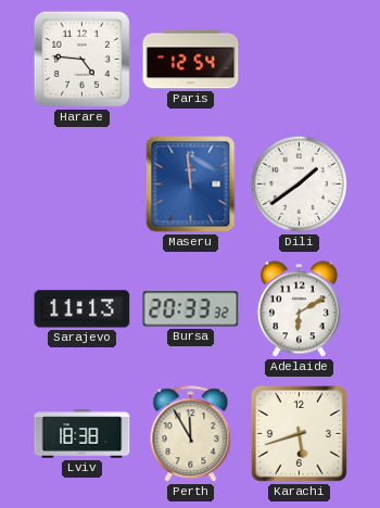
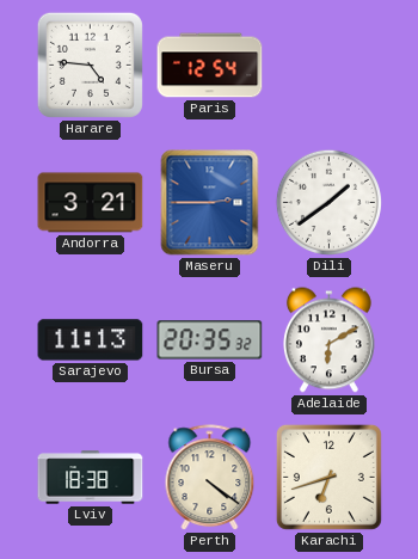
Andorra: none -> 3:21 (91, 203)
Maseru: 11:59 -> 2:45 (210, 203)
Bursa: 20:33 -> 20:35 (210, 340)
Perth: 11:55 -> 4:21 (210, 478)
Karachi: 5:42 -> 6:42 (328, 477)
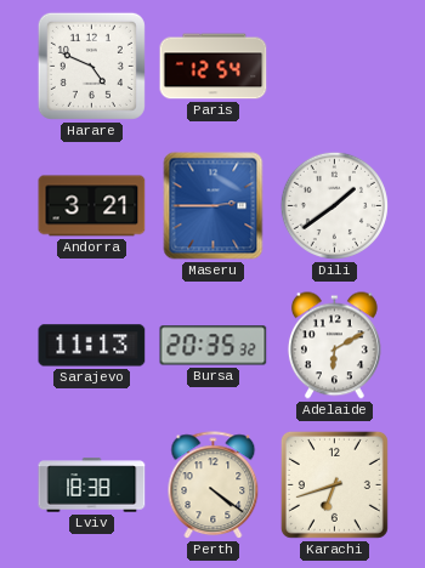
Harare: 4:46 -> 4:49 (91, 66)
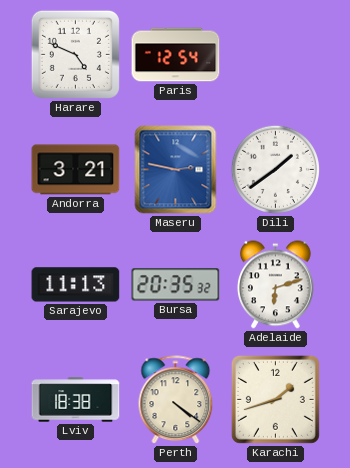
Maseru: 2:45 -> 2:47 (176, 170)
Adelaide: 6:10 -> 6:12 (275, 285)
Karachi: 6:42 -> 1:42 (275, 399)
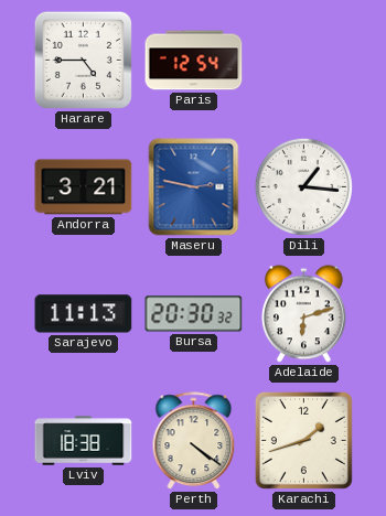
Harare: 4:49 -> 4:45 (83, 60)
Dili: 1:39 -> 1:16 (303, 186)
Bursa: 20:35 -> 20:30 (194, 314)
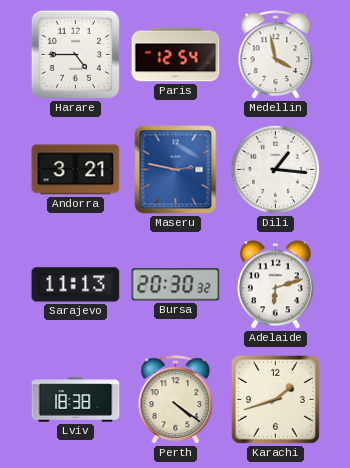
Medellin: none -> 3:58 (276, 55)
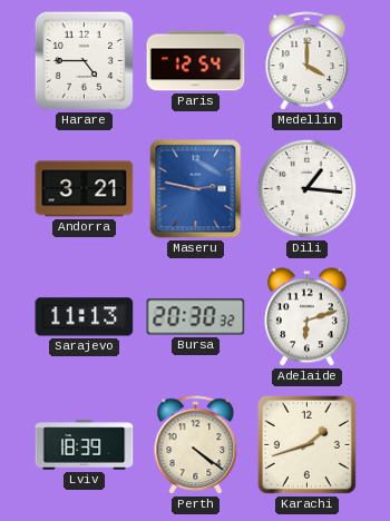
Medellin: 3:58 -> 4:00 (308, 61)
Lviv: 18:38 -> 18:39 (85, 445)
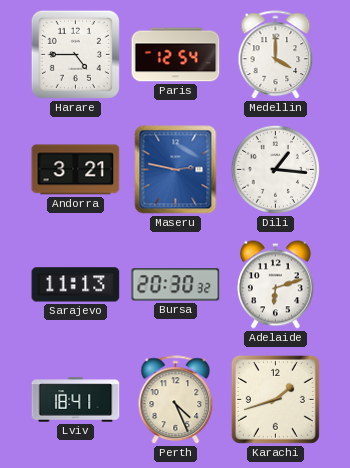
Lviv: 18:39 -> 18:41 (76, 400)
Perth: 4:21 -> 4:26 (176, 400)
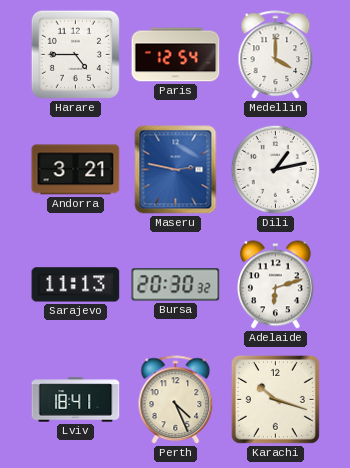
Dili: 1:16 -> 1:13 (275, 169)
Karachi: 1:42 -> 10:18 (275, 399)
